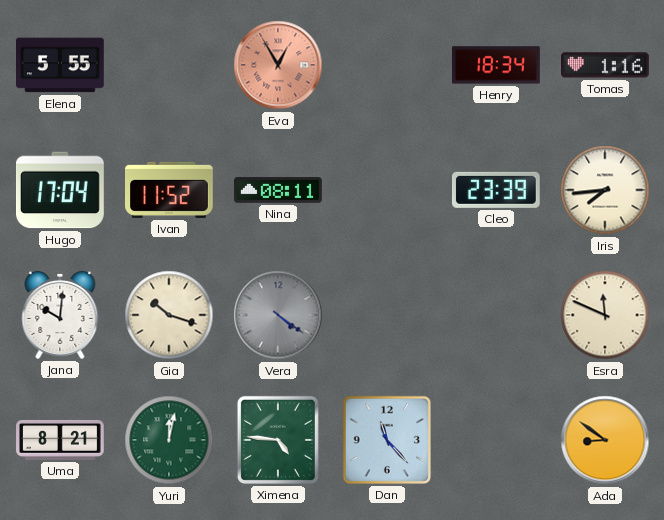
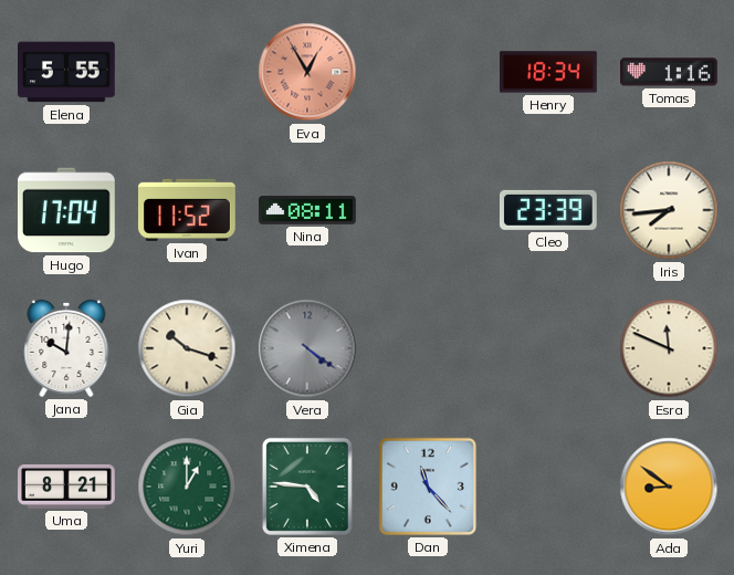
Yuri: 12:02 -> 1:00 (187, 487)
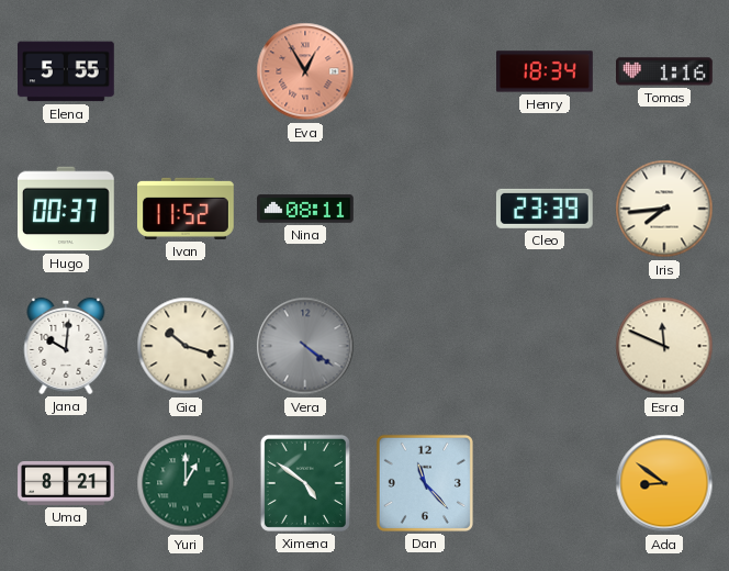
Hugo: 17:04 -> 00:37 (67, 209)
Ximena: 4:46 -> 4:51 (305, 483)
